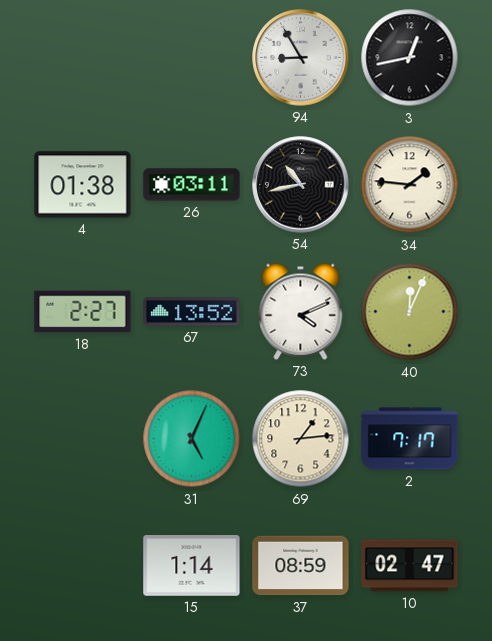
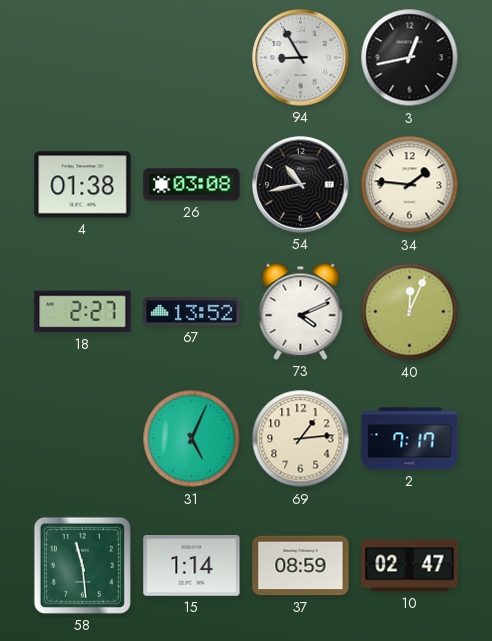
26: 03:11 -> 03:08 (192, 185)
58: none -> 11:29 (82, 565)
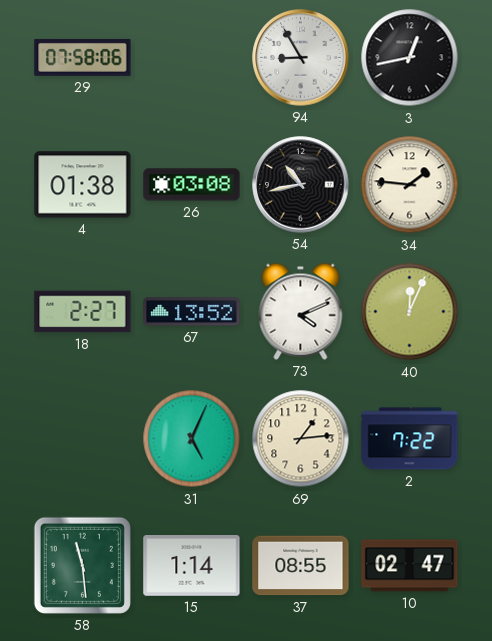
29: none -> 07:58 (83, 57)
2: 7:17 -> 7:22 (410, 439)
37: 08:59 -> 08:55 (301, 566)
